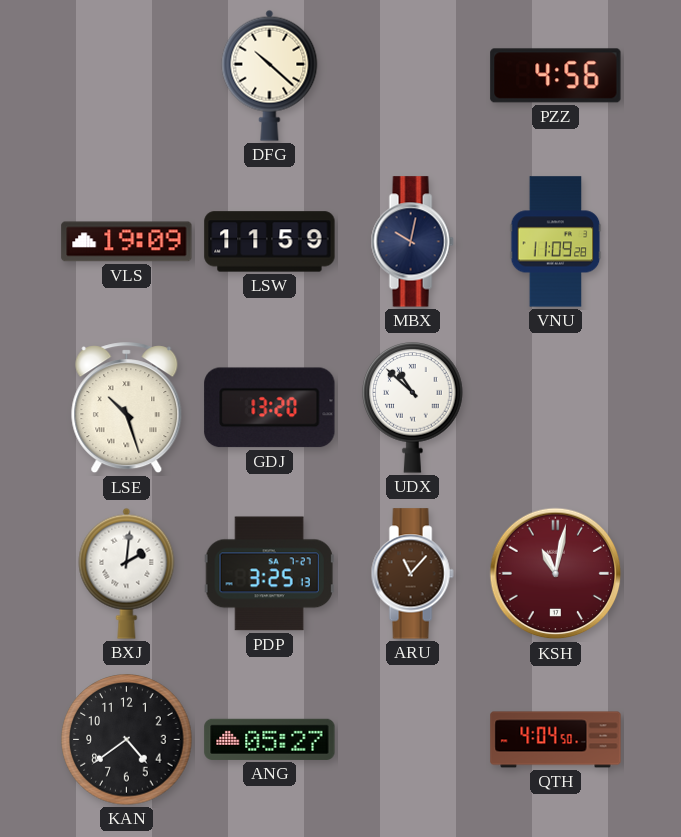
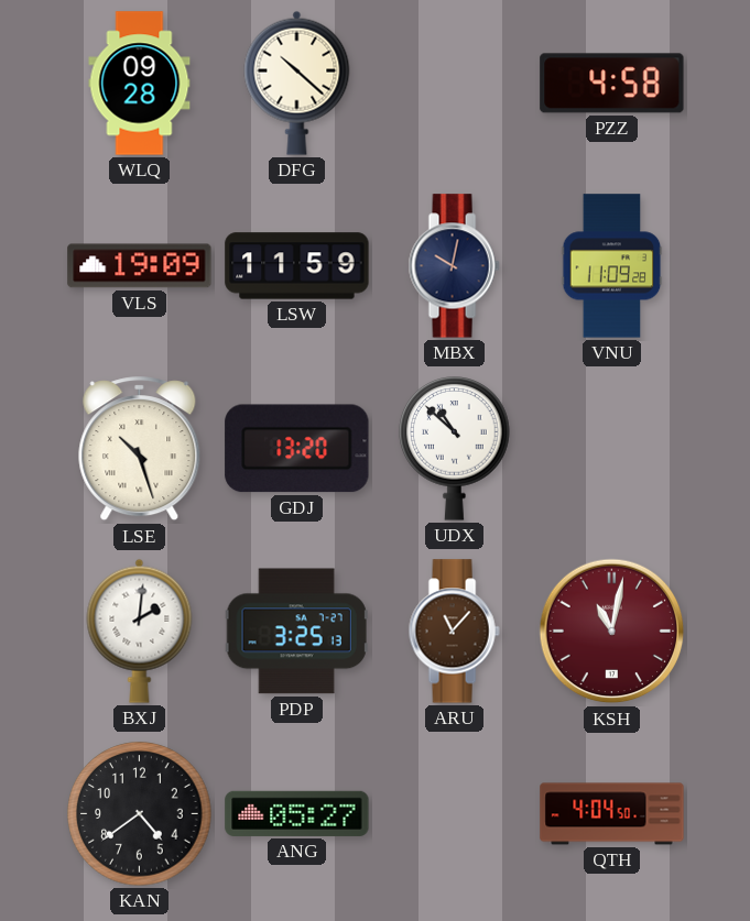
WLQ: none -> 09:28 (140, 84)
PZZ: 4:56 -> 4:58 (612, 84)
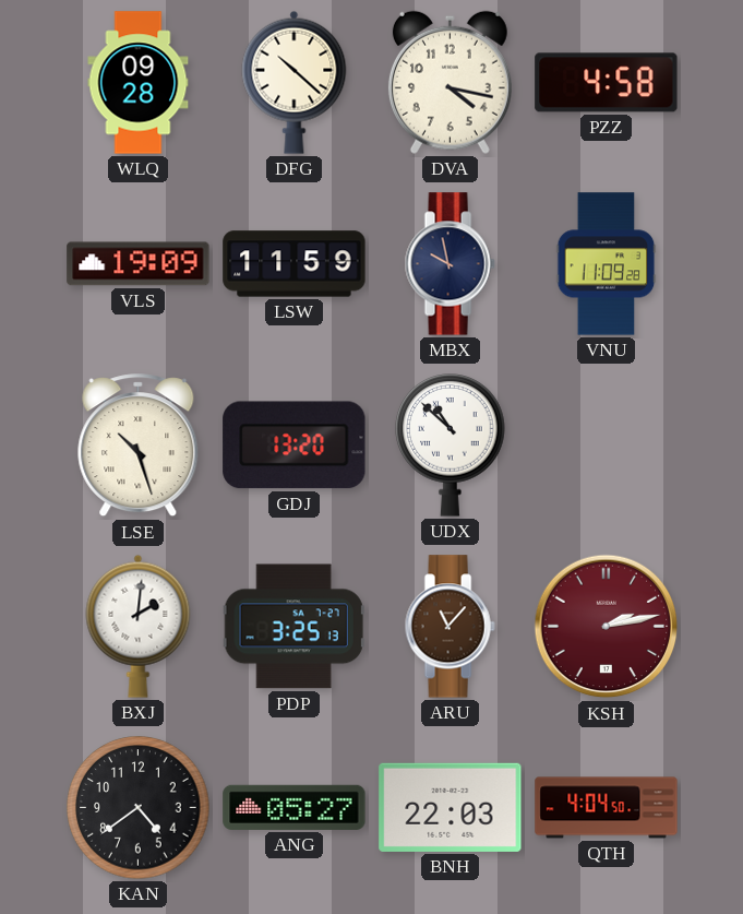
DVA: none -> 4:17 (450, 82)
MBX: 10:02 -> 9:58 (450, 264)
KSH: 11:02 -> 2:13 (607, 627)
BNH: none -> 22:03 (451, 807)
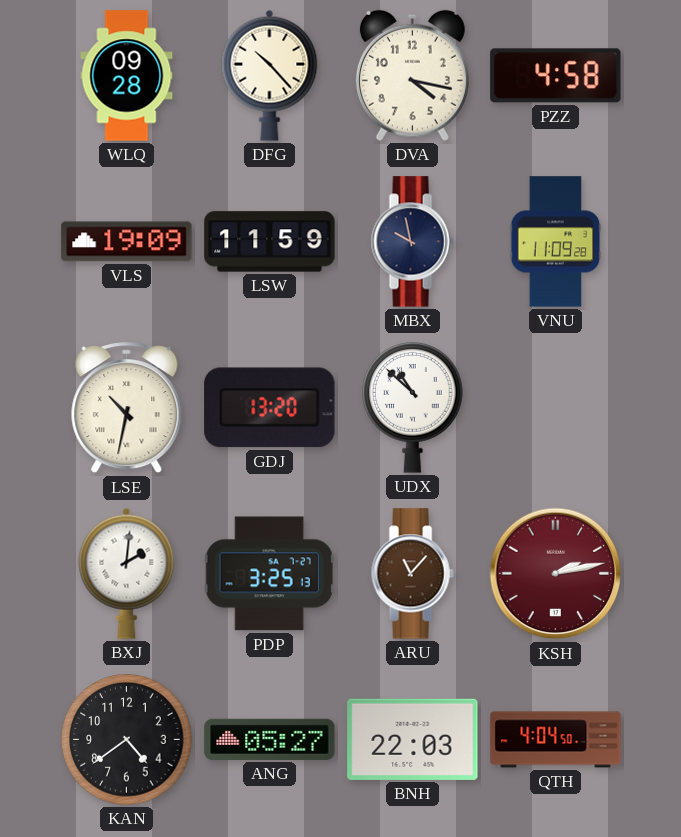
DFG: 10:22 -> 10:23 (270, 75)
LSE: 10:27 -> 10:32 (127, 408)
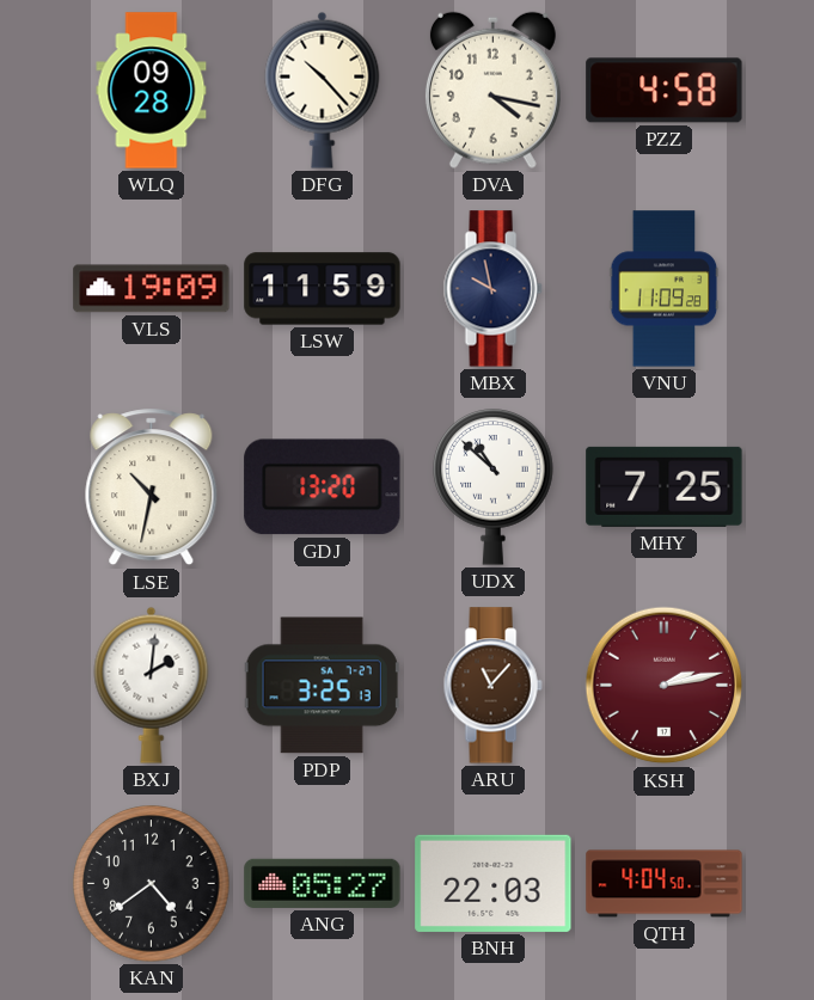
MHY: none -> 7:25 (665, 486)
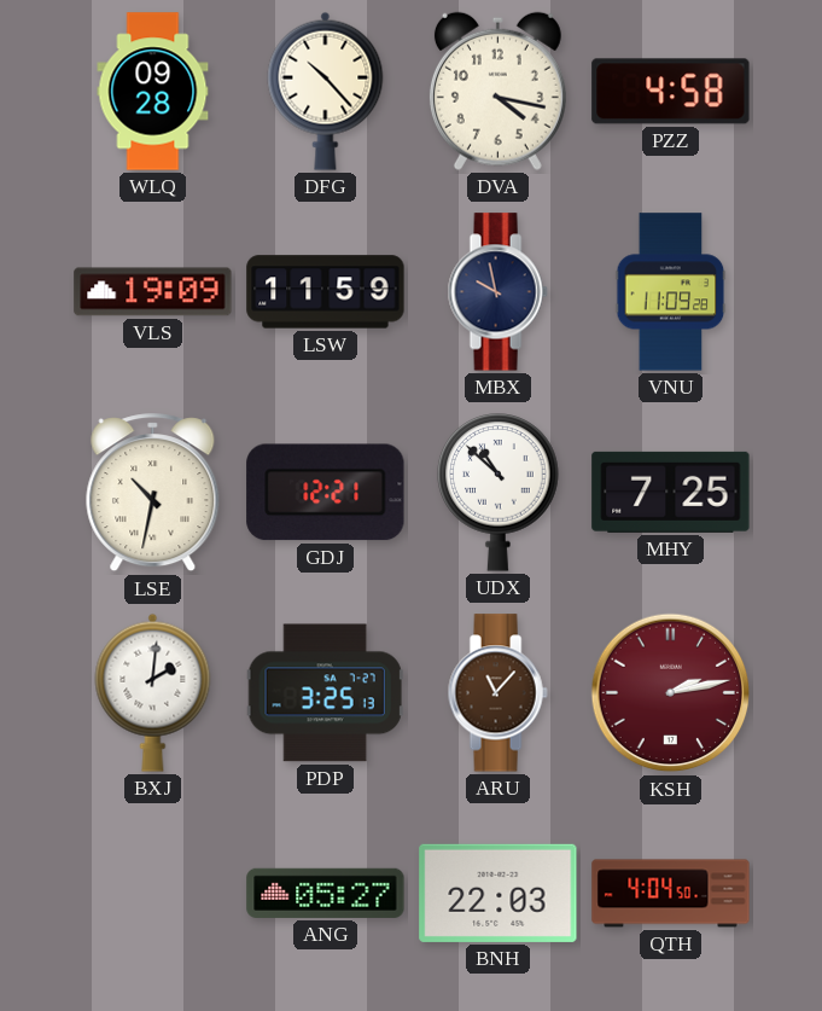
GDJ: 13:20 -> 12:21 (326, 493)
KAN: 4:39 -> none (152, 884)
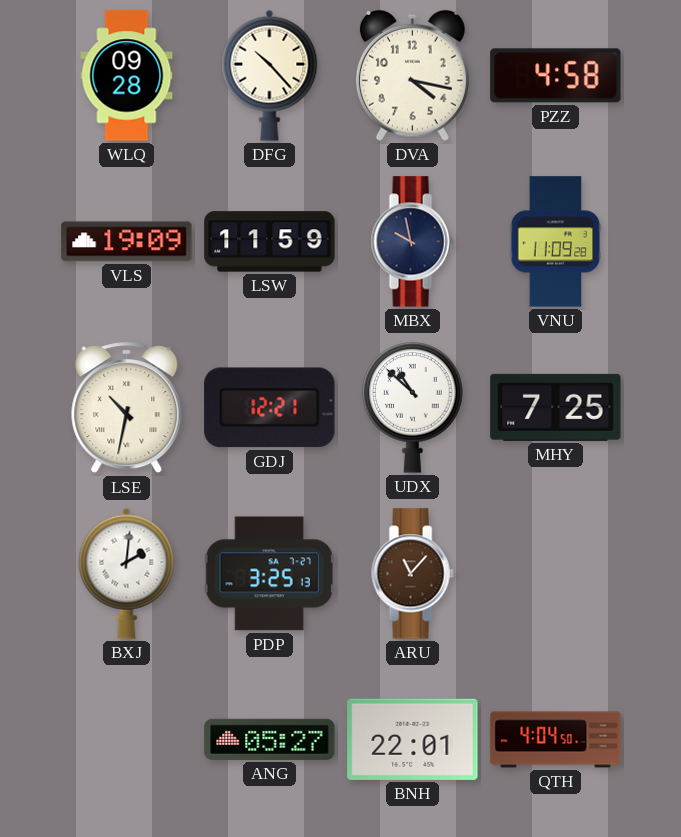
KSH: 2:13 -> none (671, 693)
BNH: 22:03 -> 22:01 (413, 739)
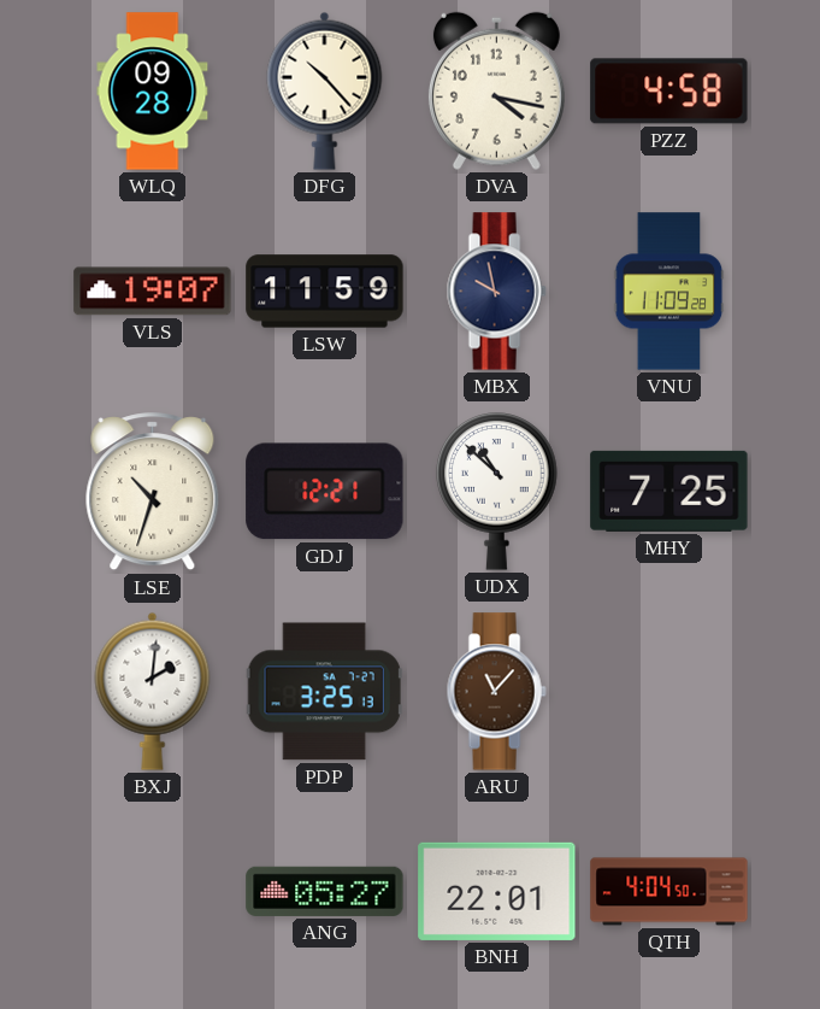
VLS: 19:09 -> 19:07 (153, 292)
LSE: 10:32 -> 10:33 (153, 492)
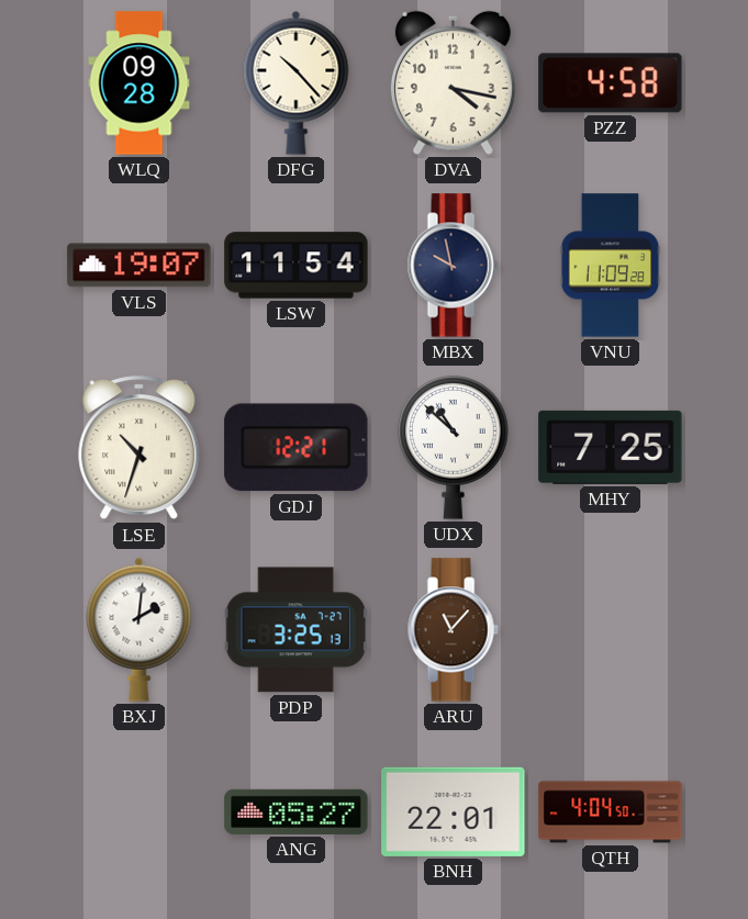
LSW: 11:59 -> 11:54 (297, 266)
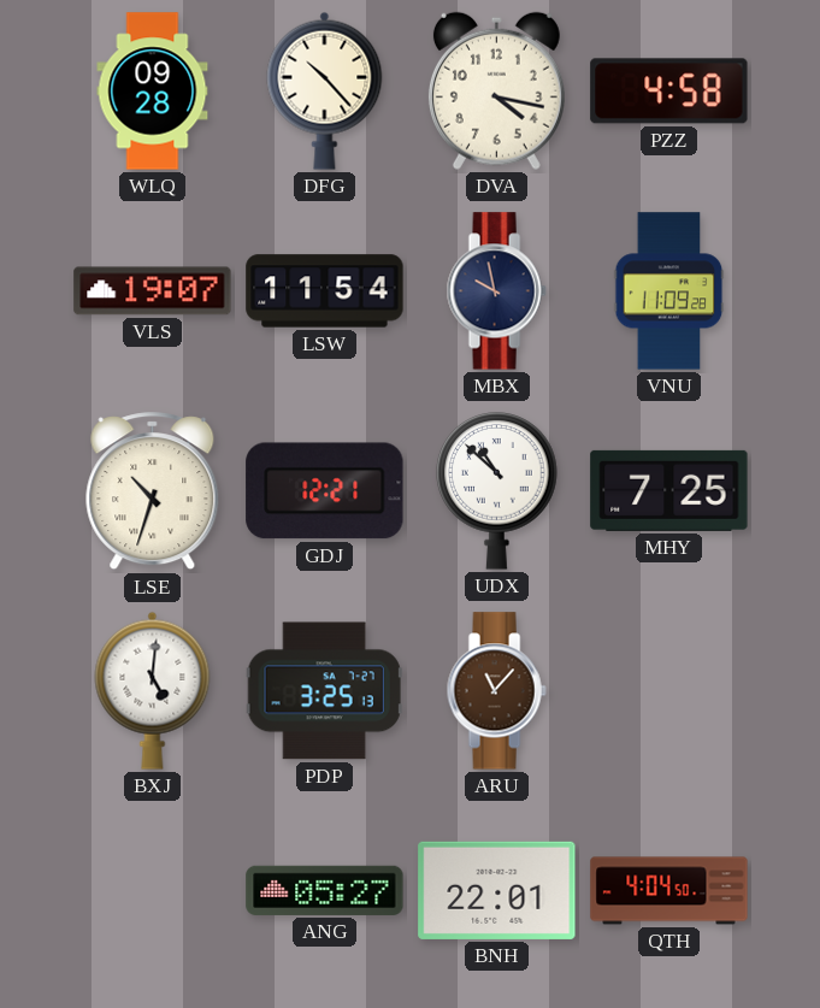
BXJ: 2:01 -> 5:01 (153, 690)
